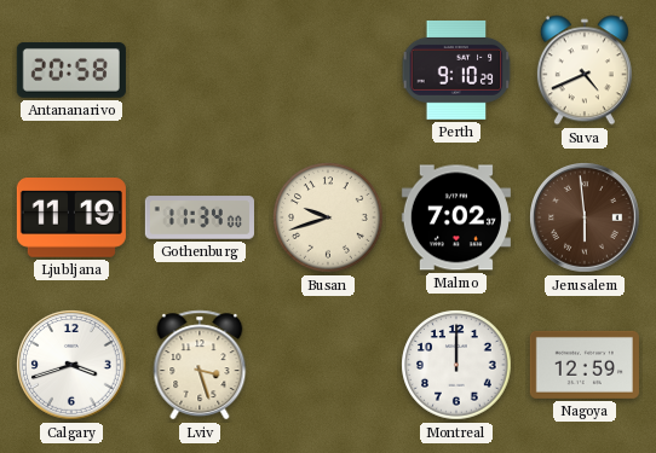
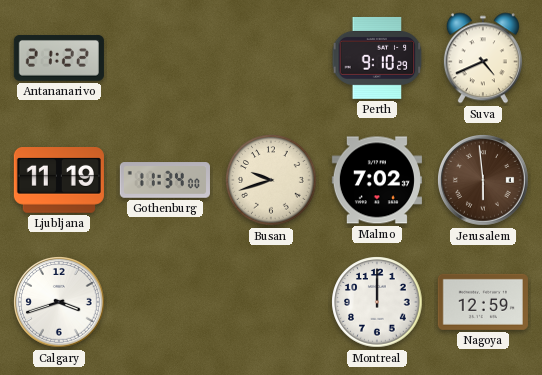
Antananarivo: 20:58 -> 21:22 (59, 59)
Lviv: 3:27 -> none (200, 365)
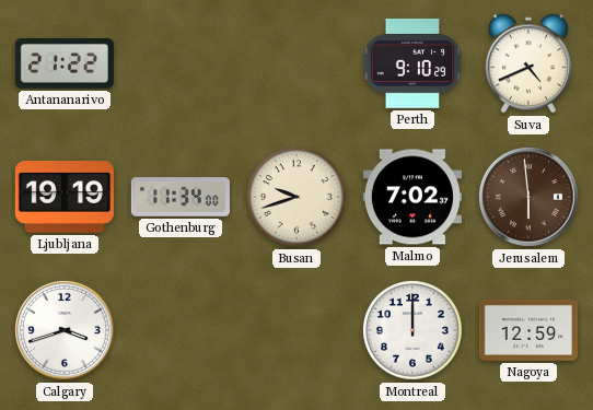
Ljubljana: 11:19 -> 19:19 (65, 198)
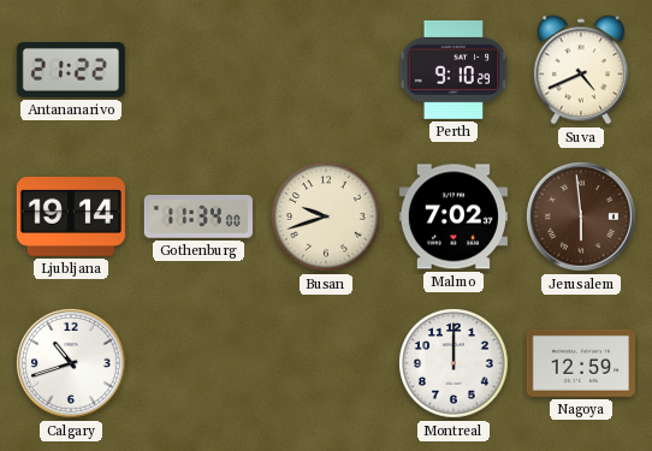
Ljubljana: 19:19 -> 19:14 (71, 218)
Calgary: 3:42 -> 10:42 (71, 363)
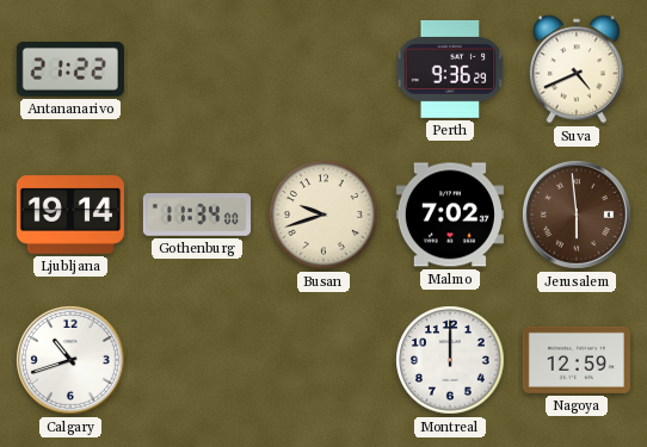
Perth: 9:10 -> 9:36 (450, 69)
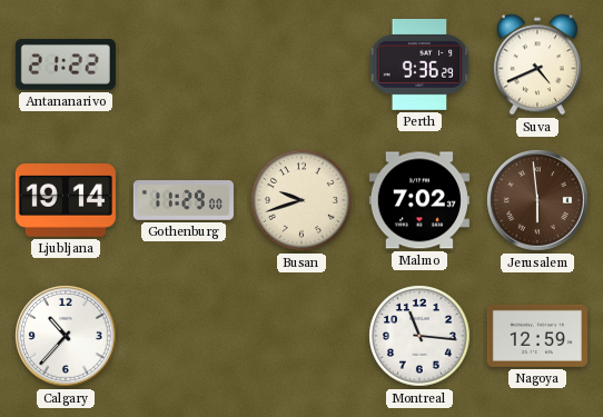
Gothenburg: 11:34 -> 11:29 (184, 200)
Calgary: 10:42 -> 10:37 (66, 336)
Montreal: 12:00 -> 11:16 (419, 336)
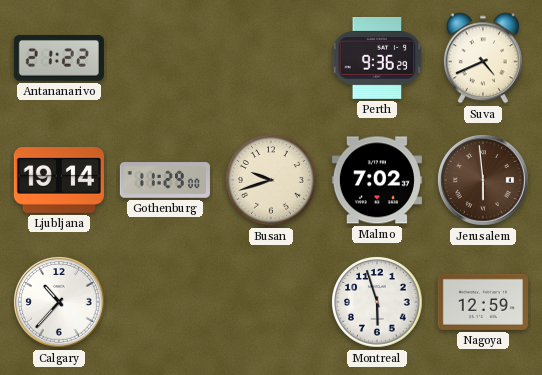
Montreal: 11:16 -> 5:57 (377, 302)
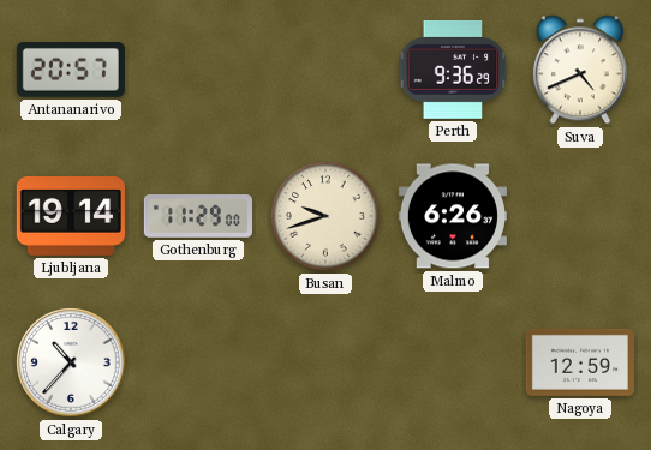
Antananarivo: 21:22 -> 20:57 (71, 71)
Malmo: 7:02 -> 6:26 (453, 216)
Jerusalem: 5:59 -> none (483, 180)
Montreal: 5:57 -> none (377, 302)
